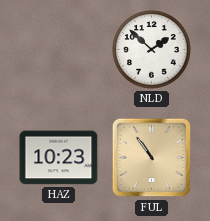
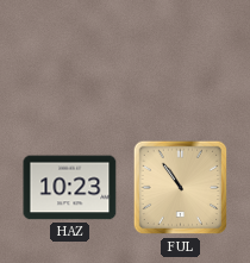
NLD: 1:52 -> none (152, 50)
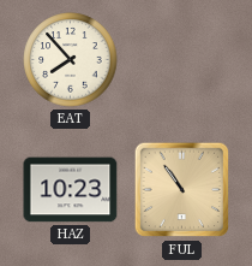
EAT: none -> 7:53 (71, 60)
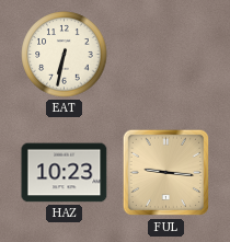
EAT: 7:53 -> 6:32 (65, 55)
FUL: 10:54 -> 9:16 (166, 173)
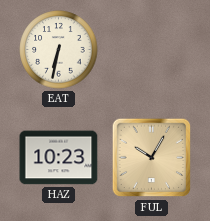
FUL: 9:16 -> 10:05 (152, 158)
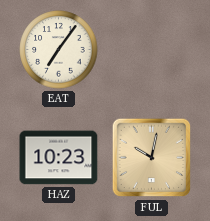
EAT: 6:32 -> 7:06 (59, 50)
FUL: 10:05 -> 10:02 (152, 158)
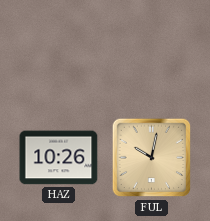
EAT: 7:06 -> none (59, 50)
HAZ: 10:23 -> 10:26 (59, 158)
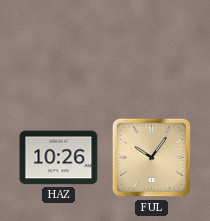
FUL: 10:02 -> 10:06 (152, 158)
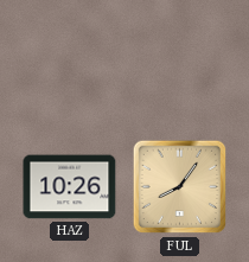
FUL: 10:06 -> 8:06 (180, 187)
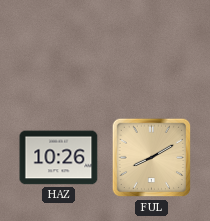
FUL: 8:06 -> 8:10 (152, 158)
